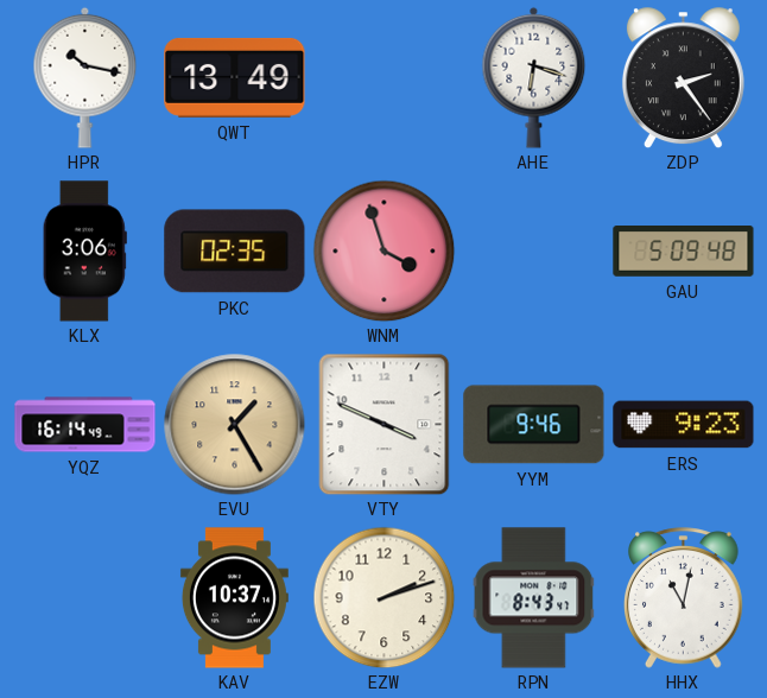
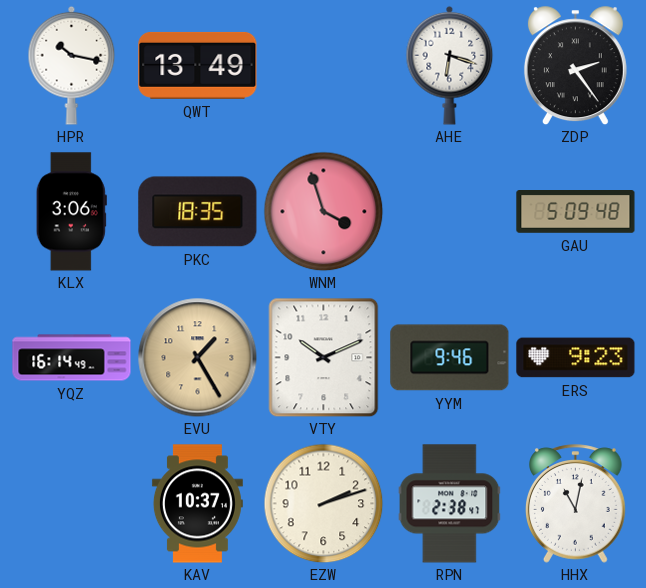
PKC: 02:35 -> 18:35 (198, 212)
VTY: 3:49 -> 10:11 (324, 357)
RPN: 8:43 -> 2:38 (450, 504)
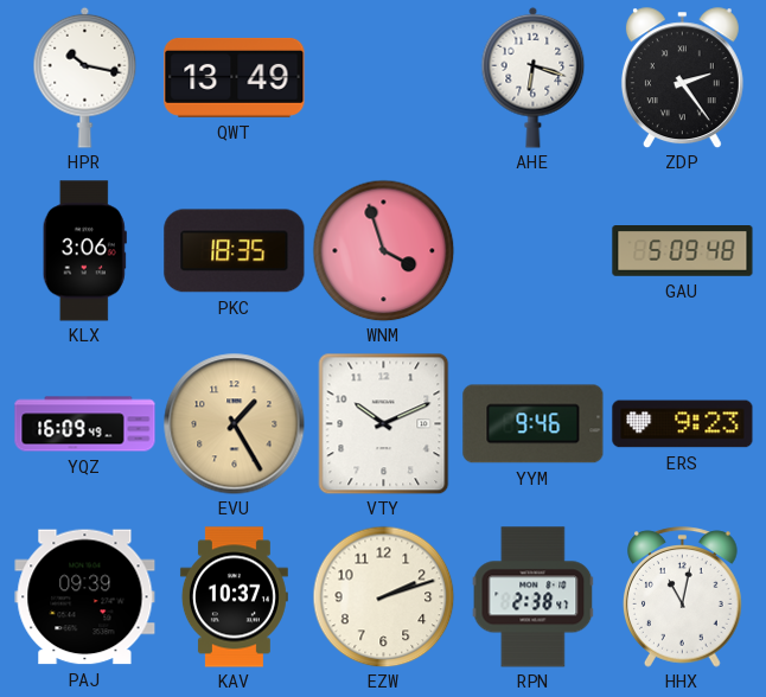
YQZ: 16:14 -> 16:09 (85, 424)
PAJ: none -> 09:39 (85, 597)
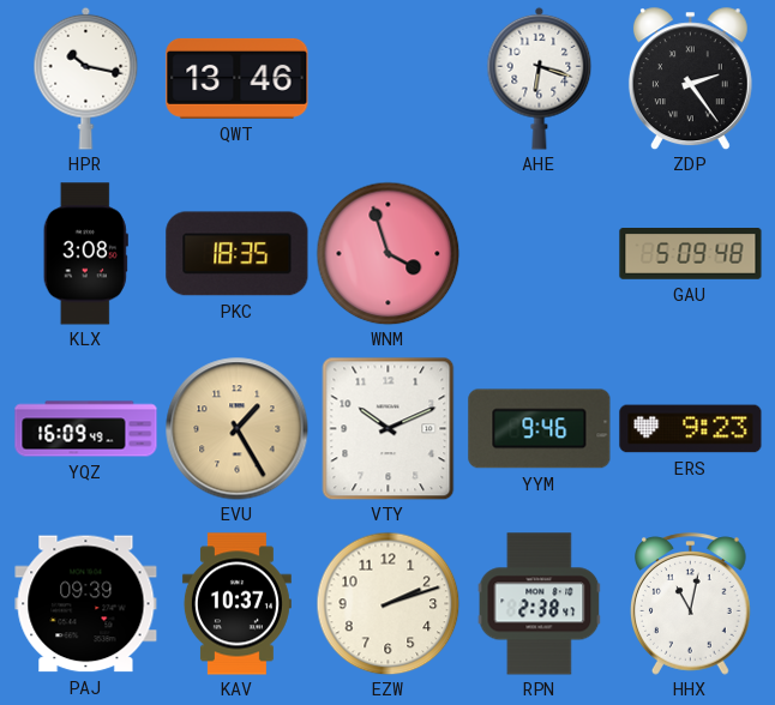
QWT: 13:49 -> 13:46 (238, 78)
KLX: 3:06 -> 3:08 (85, 254)
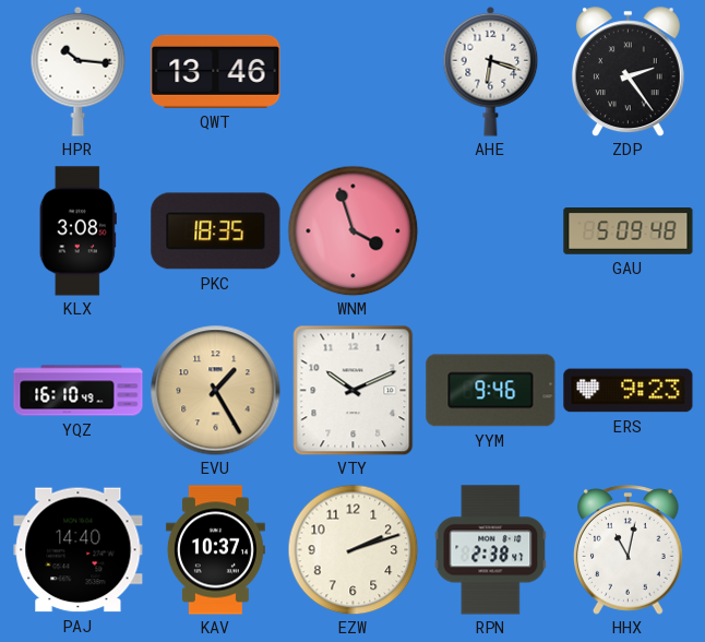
HPR: 10:17 -> 10:16 (79, 71)
YQZ: 16:09 -> 16:10 (79, 391)
PAJ: 09:39 -> 14:40 (79, 550)
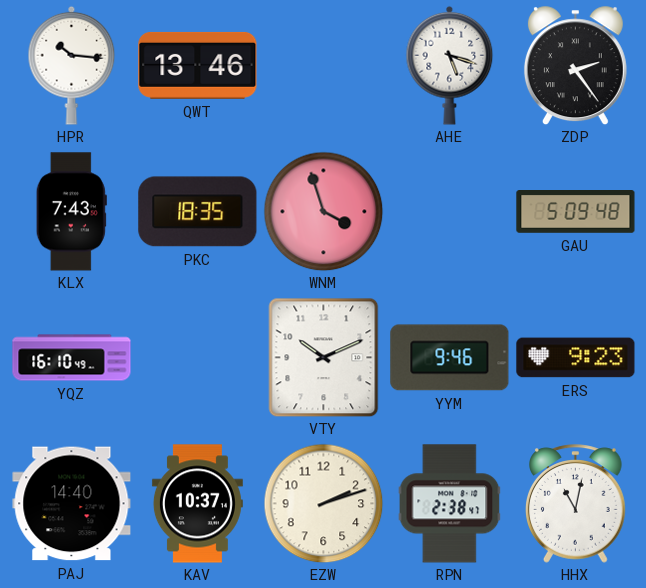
AHE: 6:18 -> 5:18 (450, 65)
KLX: 3:08 -> 7:43 (71, 212)
EVU: 1:25 -> none (216, 391)
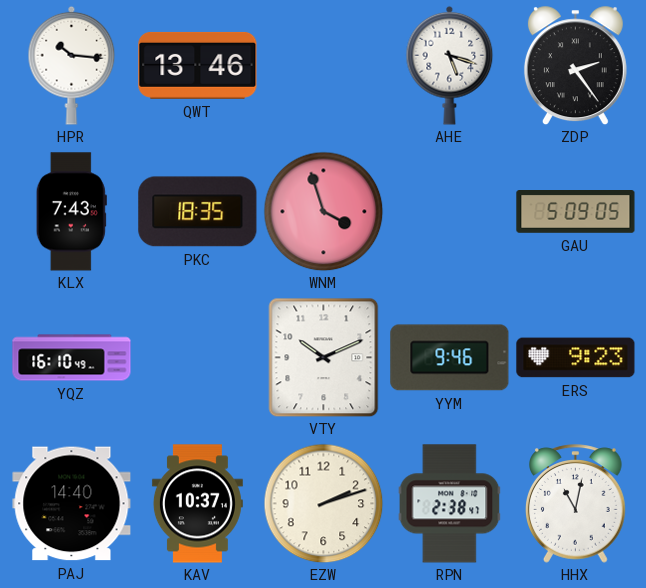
GAU: 5:09:48 -> 5:09:05 (576, 212)
